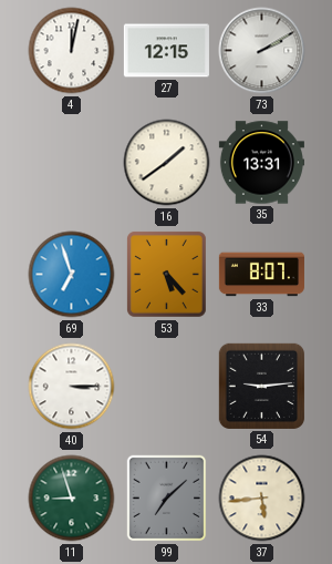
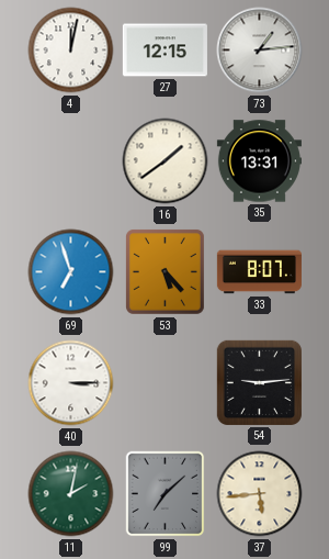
73: 2:10 -> 1:14 (260, 51)
11: 8:57 -> 2:02 (71, 494)
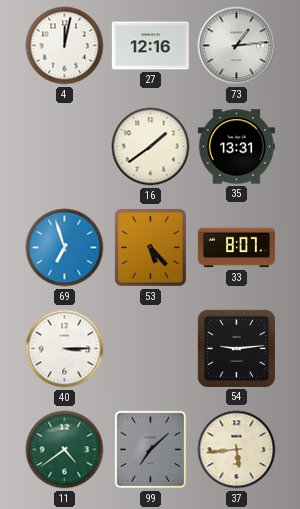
27: 12:15 -> 12:16 (150, 46)
11: 2:02 -> 4:39 (65, 450)
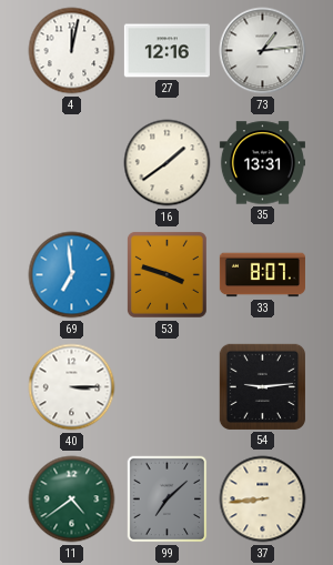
69: 6:57 -> 6:59 (72, 275)
53: 5:23 -> 3:48 (167, 274)
37: 5:44 -> 8:44 (263, 500)
